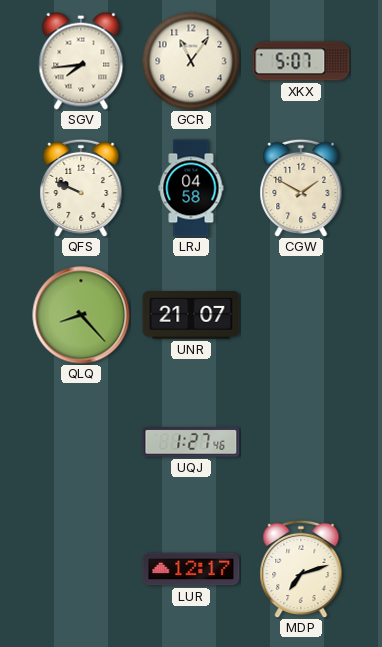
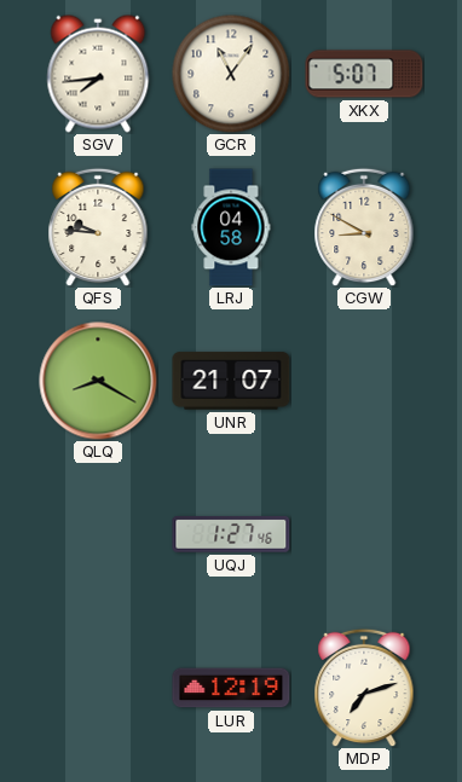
QFS: 9:49 -> 9:46 (98, 227)
CGW: 1:50 -> 8:50 (364, 227)
QLQ: 8:23 -> 8:20 (98, 381)
LUR: 12:17 -> 12:19 (231, 688)
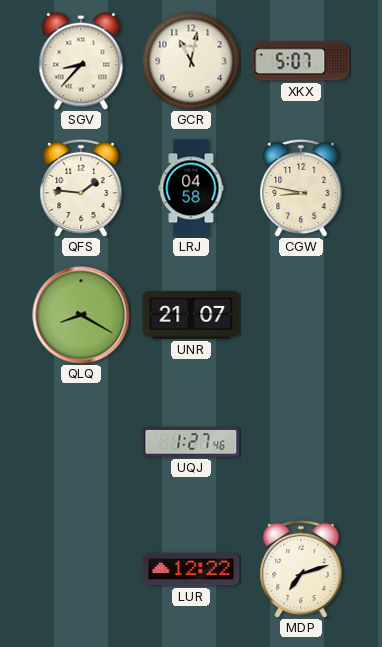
SGV: 7:44 -> 8:37 (81, 61)
GCR: 11:06 -> 11:02 (191, 61)
QFS: 9:46 -> 1:46 (81, 188)
CGW: 8:50 -> 8:47 (301, 188)
LUR: 12:19 -> 12:22 (191, 569)
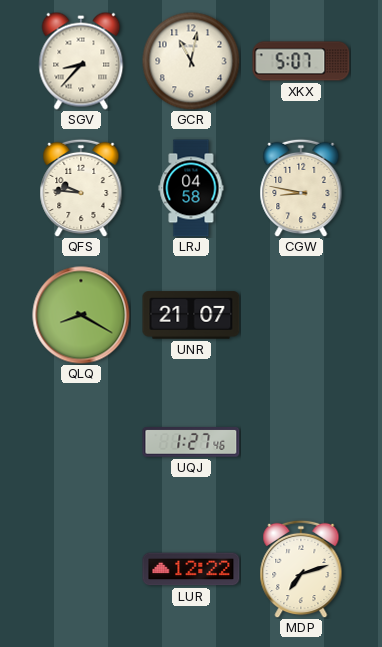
QFS: 1:46 -> 9:46 (81, 188)
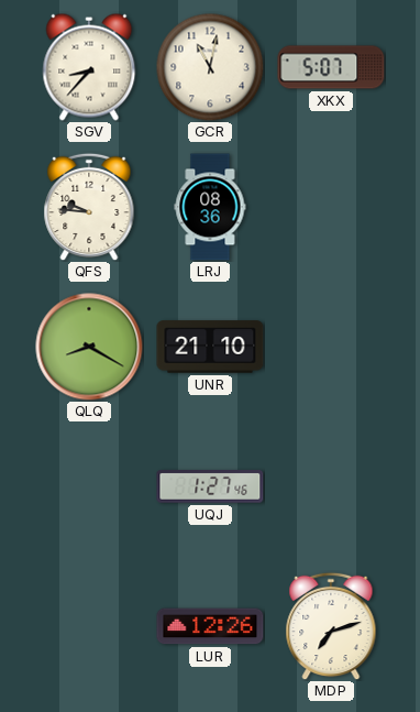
LRJ: 04:58 -> 08:36 (210, 207)
CGW: 8:47 -> none (301, 188)
UNR: 21:07 -> 21:10 (210, 347)
LUR: 12:22 -> 12:26 (210, 626)
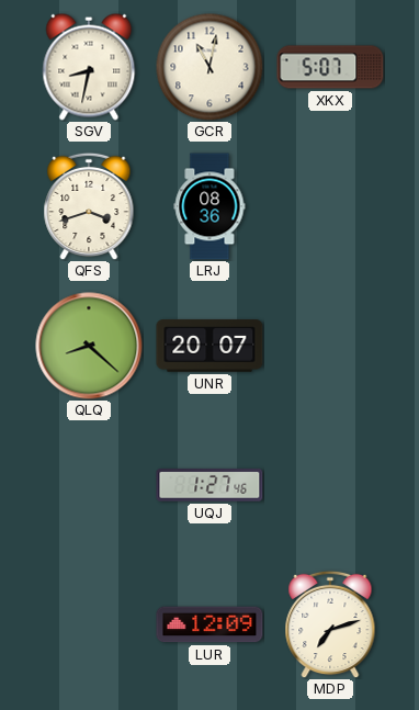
SGV: 8:37 -> 8:32 (89, 67)
QFS: 9:46 -> 3:42 (89, 206)
QLQ: 8:20 -> 8:22 (89, 346)
UNR: 21:10 -> 20:07 (209, 346)
LUR: 12:26 -> 12:09 (209, 624)
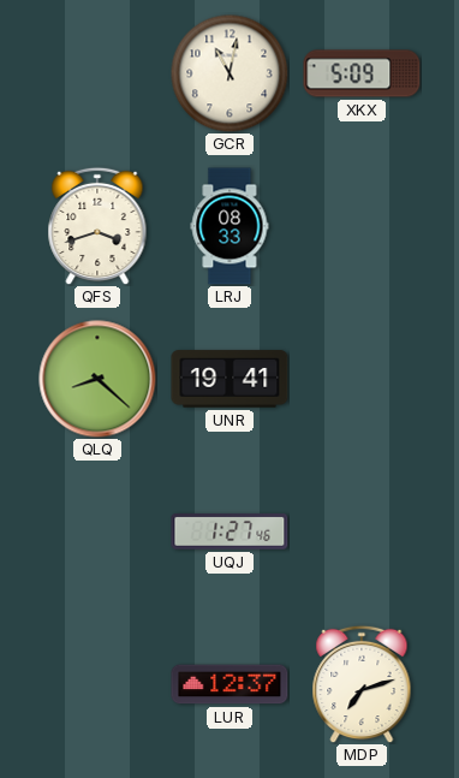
SGV: 8:32 -> none (89, 67)
XKX: 5:07 -> 5:09 (362, 73)
LRJ: 08:36 -> 08:33 (229, 226)
UNR: 20:07 -> 19:41 (229, 379)
LUR: 12:09 -> 12:37 (229, 684)
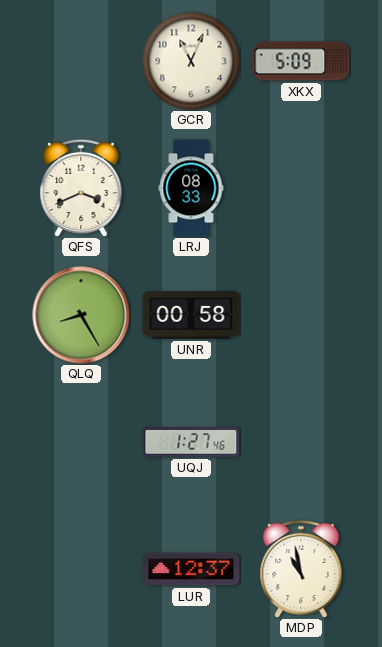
GCR: 11:02 -> 11:04 (191, 61)
QFS: 3:42 -> 3:41 (81, 188)
QLQ: 8:22 -> 8:25 (81, 315)
UNR: 19:41 -> 00:58 (191, 315)
MDP: 7:12 -> 10:58 (301, 569)
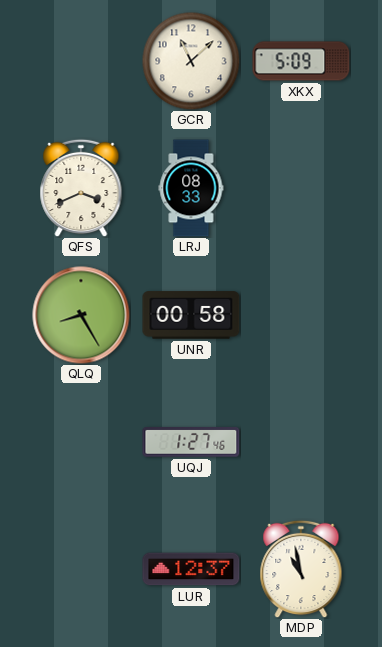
GCR: 11:04 -> 11:08 (191, 61)
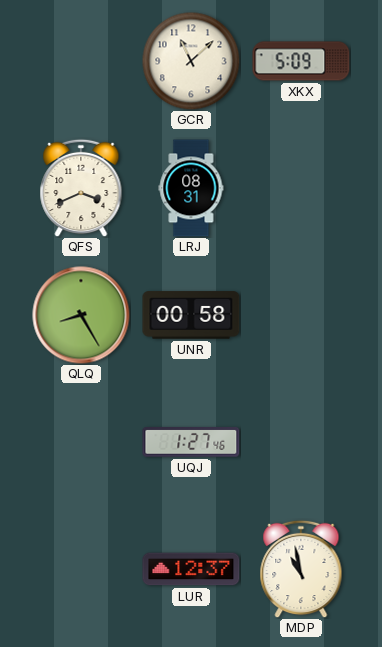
LRJ: 08:33 -> 08:31 (191, 188)
